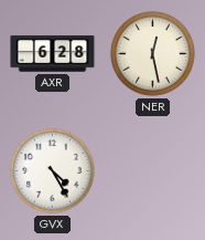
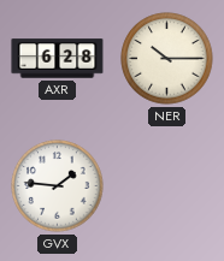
NER: 12:28 -> 10:15 (167, 59)
GVX: 4:25 -> 1:46 (58, 186)
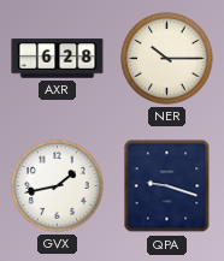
GVX: 1:46 -> 1:43 (58, 186)
QPA: none -> 9:18 (167, 186)
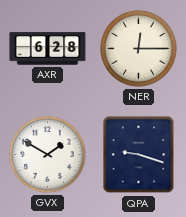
NER: 10:15 -> 12:15 (139, 49)
GVX: 1:43 -> 1:50 (48, 155)
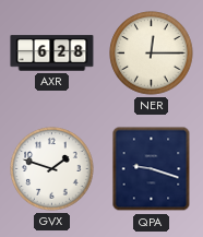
GVX: 1:50 -> 1:48 (52, 169)
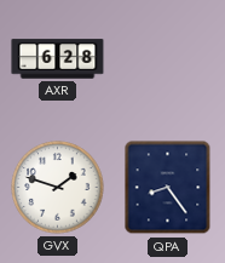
NER: 12:15 -> none (152, 54)
QPA: 9:18 -> 8:24 (168, 188)
